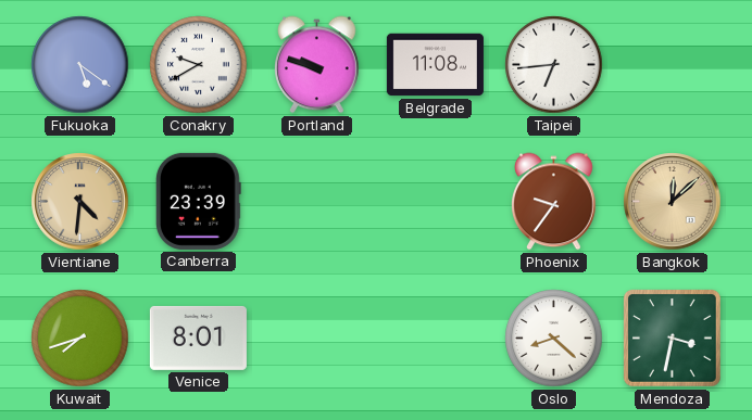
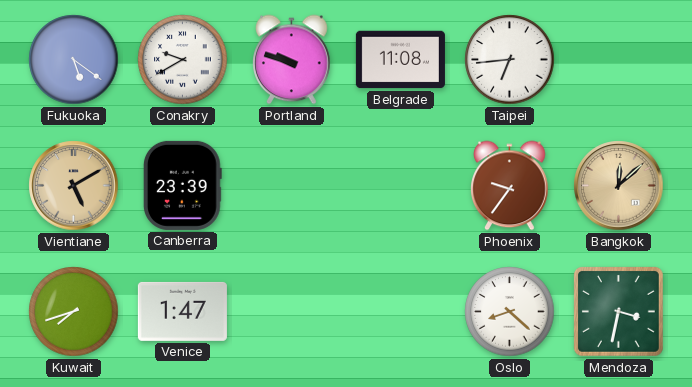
Vientiane: 4:31 -> 5:10 (74, 186)
Venice: 8:01 -> 1:47 (182, 311)
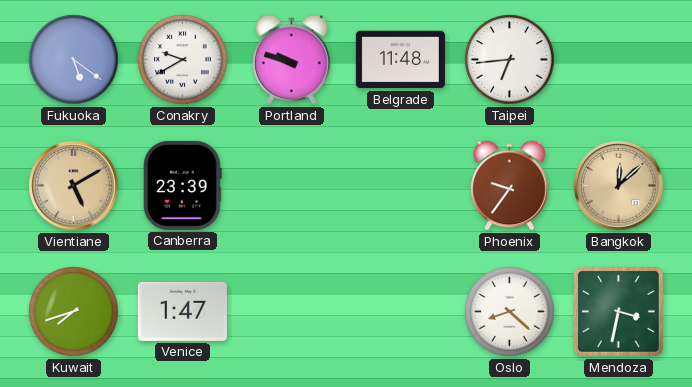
Belgrade: 11:08 -> 11:48 (400, 60)
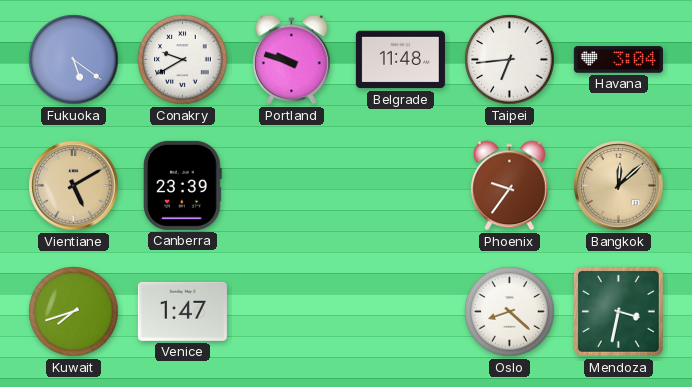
Havana: none -> 3:04 (618, 60)
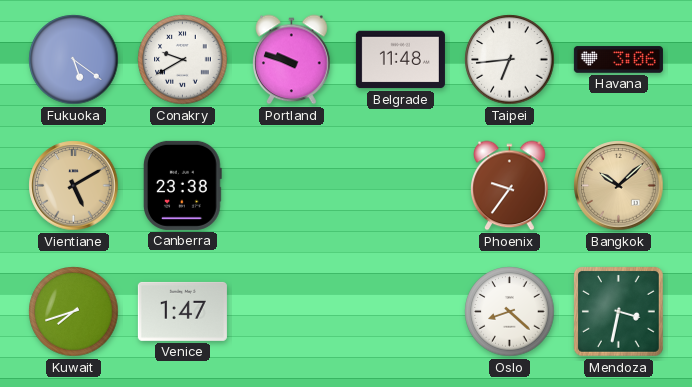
Havana: 3:04 -> 3:06 (618, 60)
Canberra: 23:39 -> 23:38 (182, 185)
Bangkok: 12:08 -> 10:08 (619, 186)
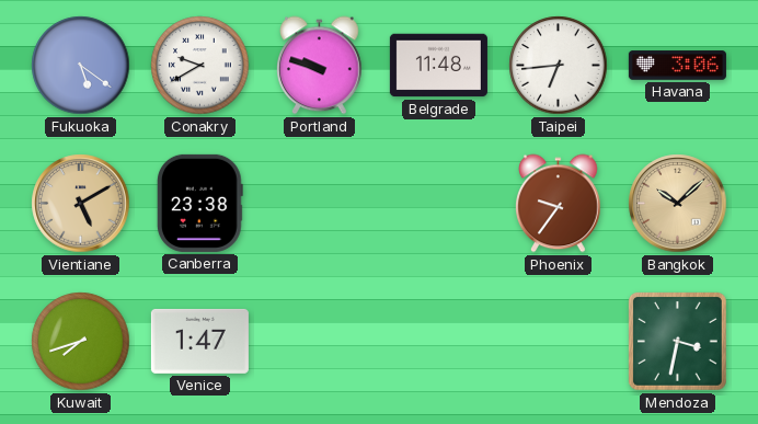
Oslo: 8:22 -> none (510, 312)
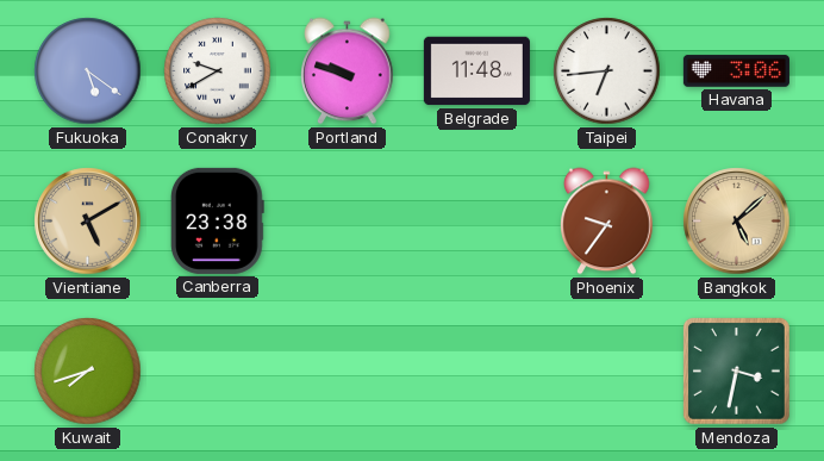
Bangkok: 10:08 -> 5:08 (737, 222)
Venice: 1:47 -> none (199, 341)
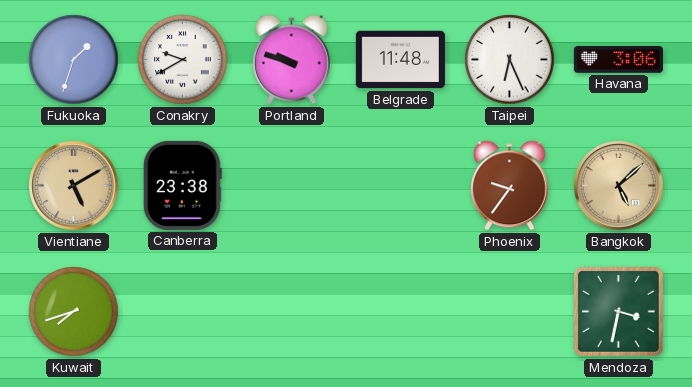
Fukuoka: 5:21 -> 1:33 (74, 60)
Taipei: 6:44 -> 6:26 (510, 60)
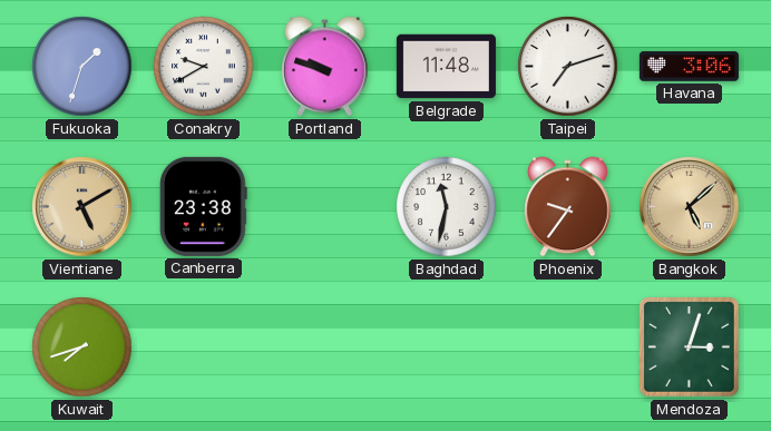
Taipei: 6:26 -> 7:12 (568, 67)
Baghdad: none -> 11:32 (447, 207)
Mendoza: 3:32 -> 3:03 (690, 347)
